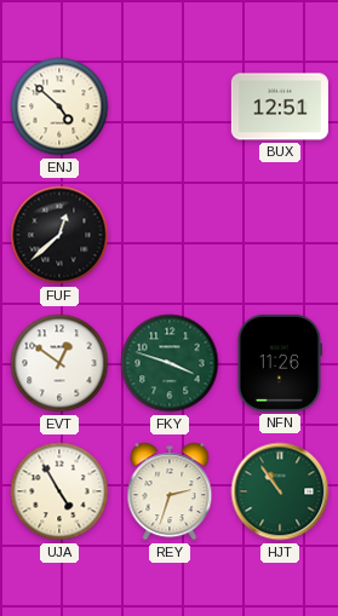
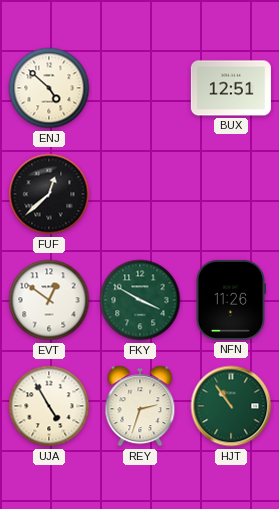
FKY: 3:48 -> 3:50 (140, 300)
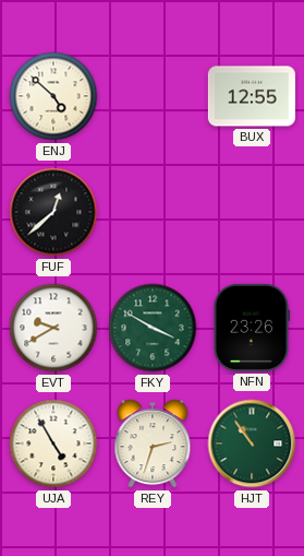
BUX: 12:51 -> 12:55 (252, 96)
EVT: 12:51 -> 9:40 (53, 328)
NFN: 11:26 -> 23:26 (251, 328)
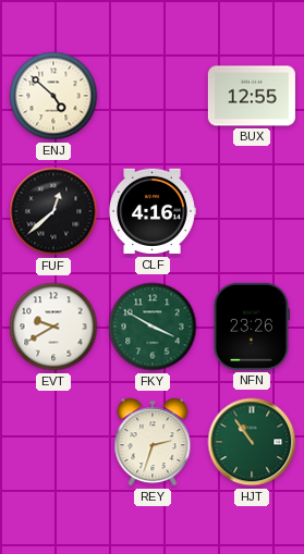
CLF: none -> 4:16 (153, 211)
UJA: 4:55 -> none (53, 443)
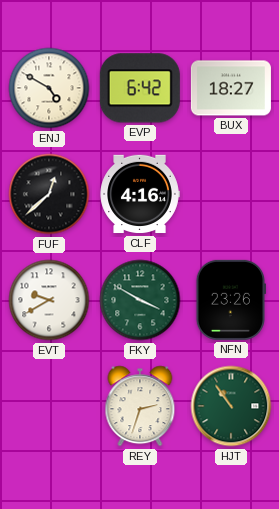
ENJ: 4:52 -> 4:50 (49, 88)
EVP: none -> 6:42 (140, 88)
BUX: 12:55 -> 18:27 (231, 88)
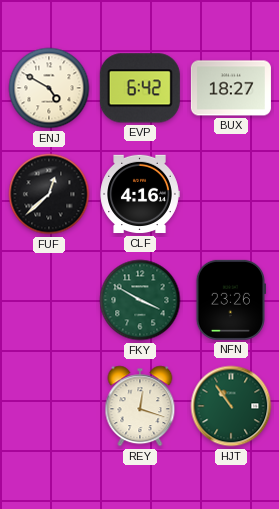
EVT: 9:40 -> none (49, 300)
REY: 2:33 -> 12:18 (140, 406)
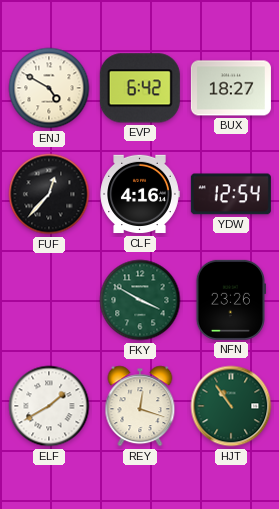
FUF: 12:38 -> 12:37 (49, 194)
YDW: none -> 12:54 (231, 194)
ELF: none -> 1:40 (49, 406)
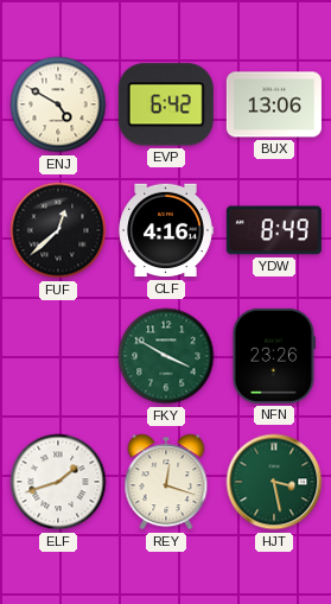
BUX: 18:27 -> 13:06 (274, 104)
FUF: 12:37 -> 12:38 (58, 230)
YDW: 12:54 -> 8:49 (274, 230)
ELF: 1:40 -> 1:42 (58, 482)
HJT: 10:54 -> 3:28 (274, 482)
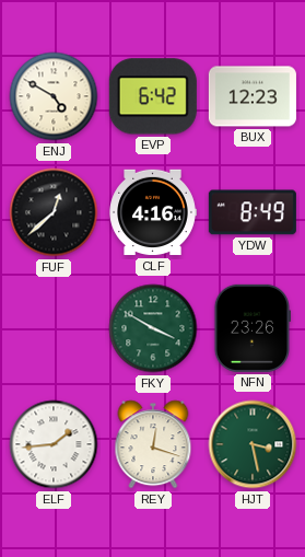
BUX: 13:06 -> 12:23 (253, 96)
ELF: 1:42 -> 1:44 (54, 444)
